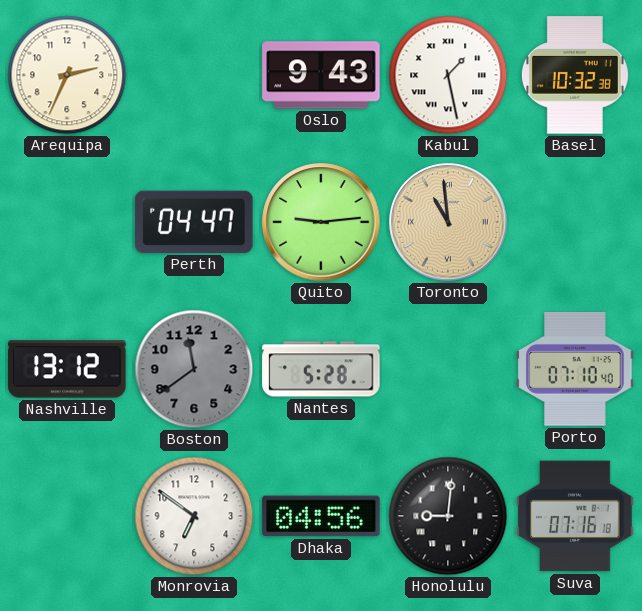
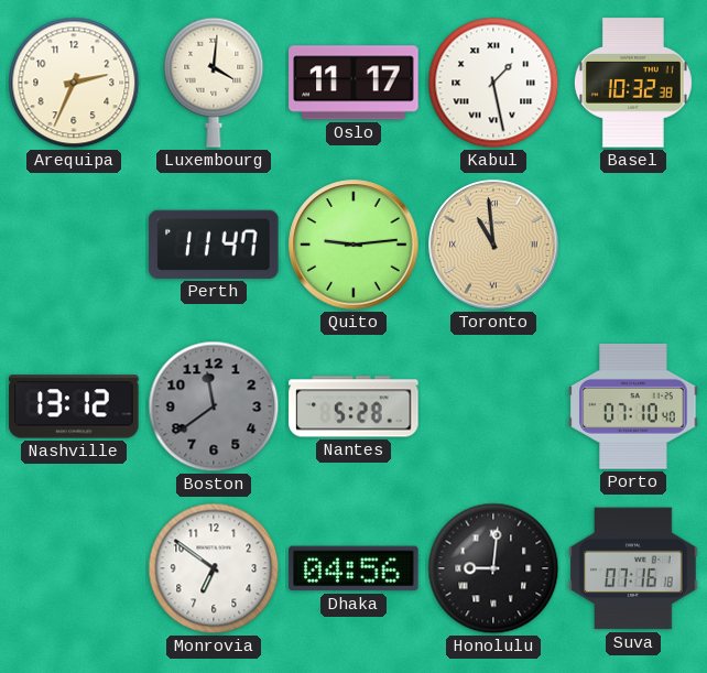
Luxembourg: none -> 4:01 (214, 83)
Oslo: 9:43 -> 11:17 (353, 83)
Perth: 04:47 -> 11:47 (214, 245)
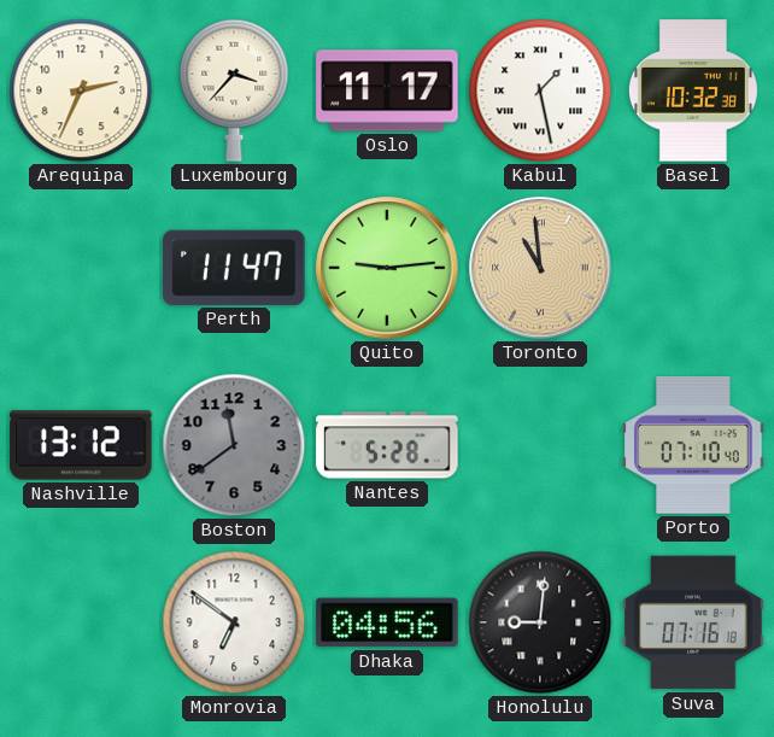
Luxembourg: 4:01 -> 3:37 (234, 90)
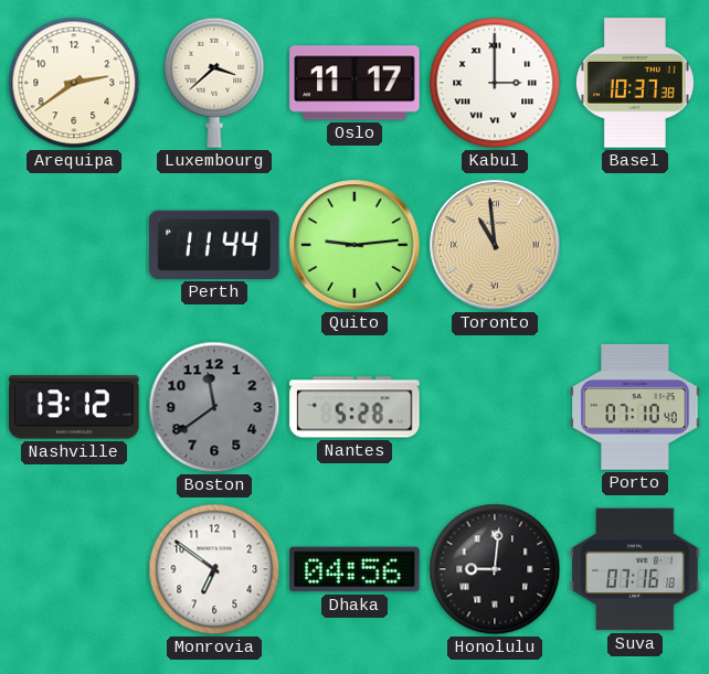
Arequipa: 2:34 -> 2:39 (74, 83)
Luxembourg: 3:37 -> 3:38 (214, 83)
Kabul: 1:28 -> 3:00 (495, 83)
Basel: 10:32 -> 10:37 (635, 83)
Perth: 11:47 -> 11:44 (214, 245)
